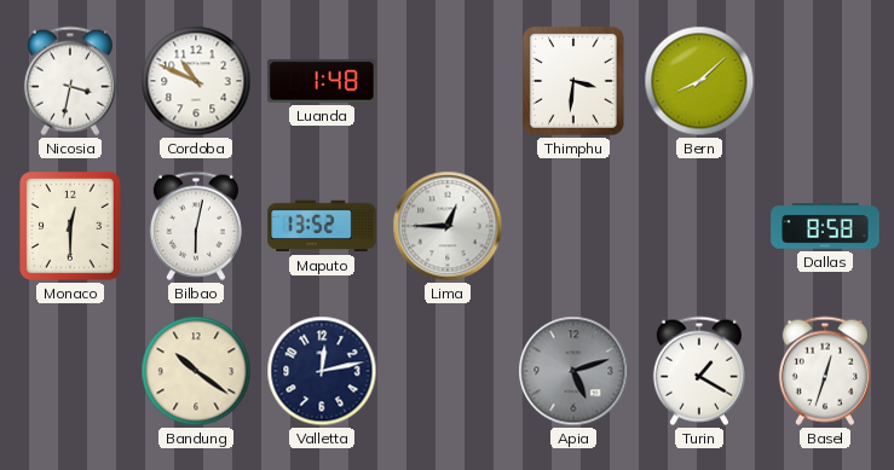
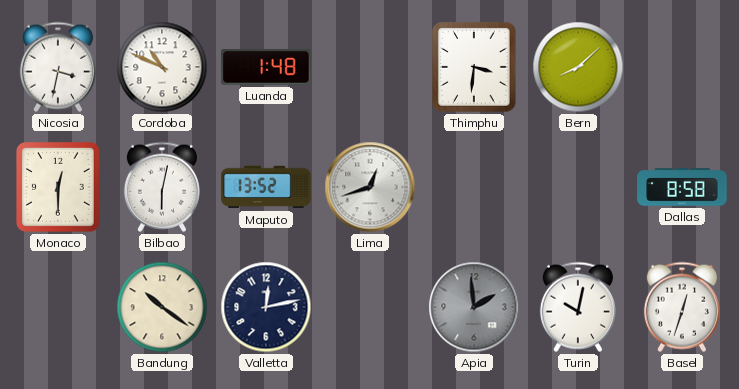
Lima: 12:45 -> 12:42 (370, 187)
Apia: 5:12 -> 1:59 (474, 307)
Turin: 1:20 -> 10:02 (578, 307)
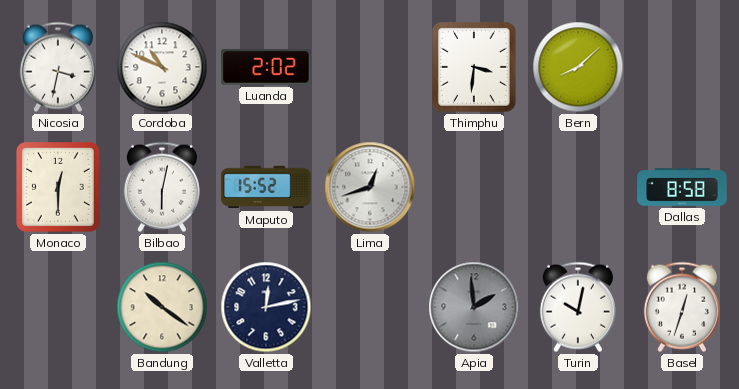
Luanda: 1:48 -> 2:02 (266, 67)
Maputo: 13:52 -> 15:52 (266, 187)
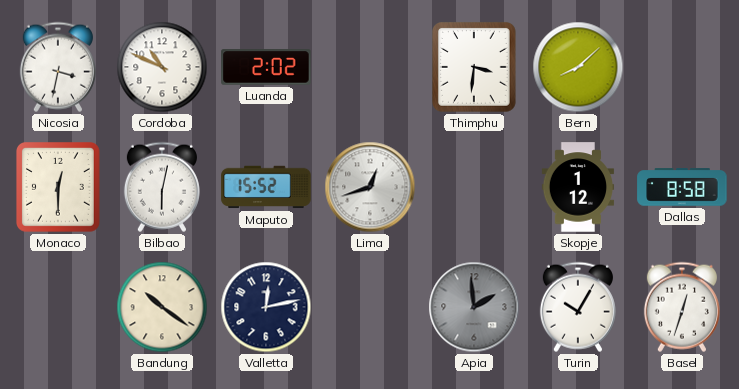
Skopje: none -> 1:12 (578, 187)
Turin: 10:02 -> 10:05 (578, 307)
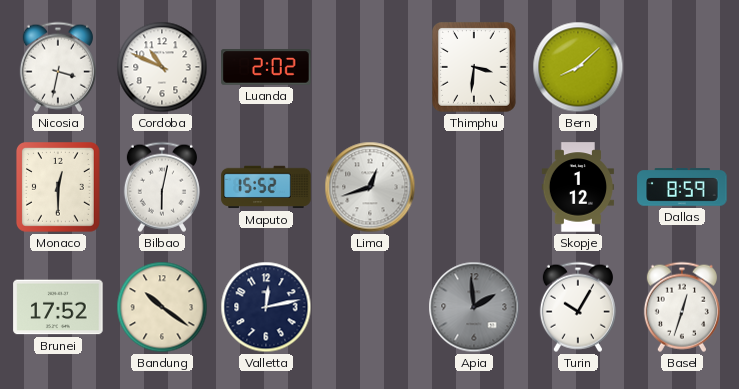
Dallas: 8:58 -> 8:59 (682, 187)
Brunei: none -> 17:52 (58, 307)
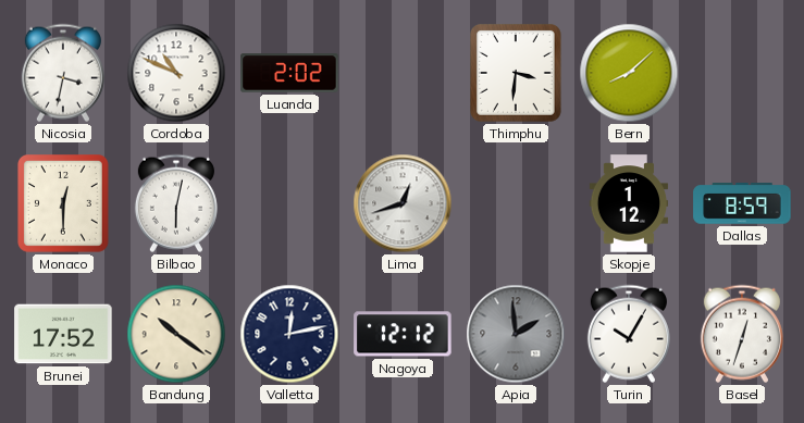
Maputo: 15:52 -> none (266, 187)
Nagoya: none -> 12:12 (403, 334)
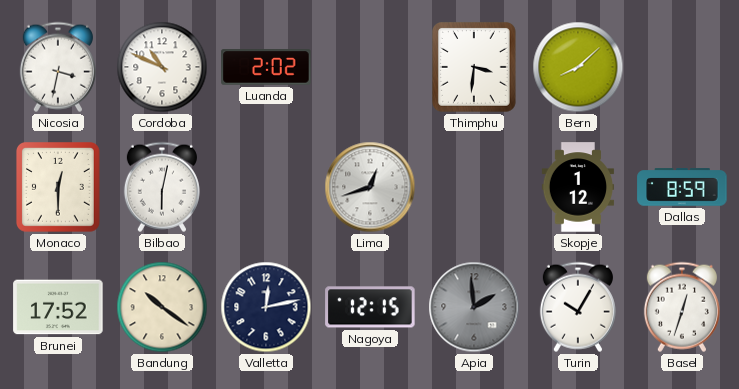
Nagoya: 12:12 -> 12:15 (370, 307)
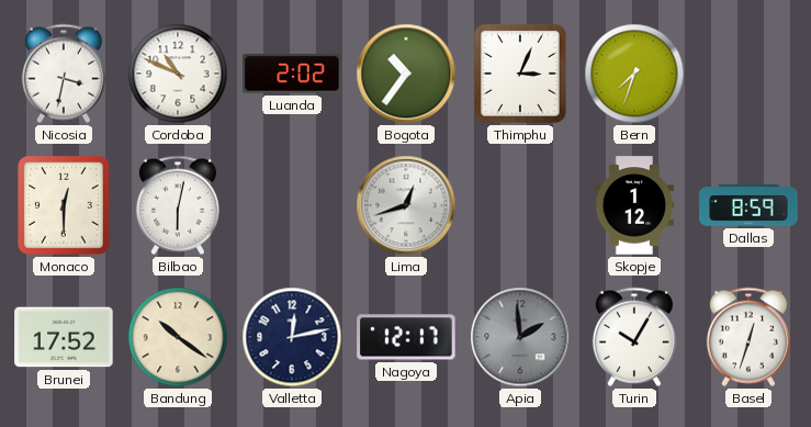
Bogota: none -> 10:36 (406, 74)
Thimphu: 3:31 -> 3:04 (521, 75)
Bern: 8:08 -> 7:33 (634, 74)
Nagoya: 12:15 -> 12:17 (406, 337)
